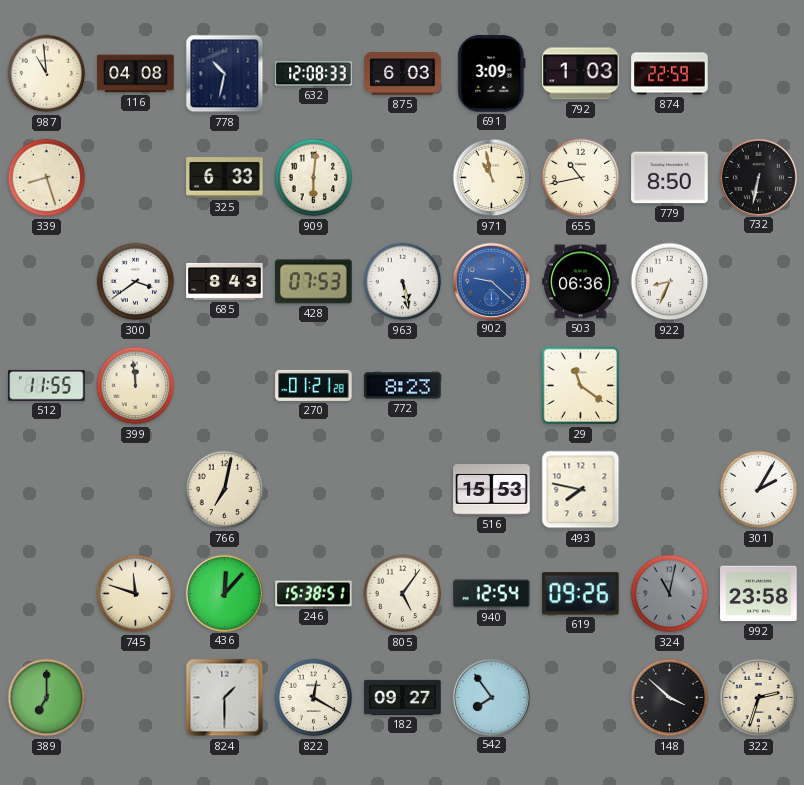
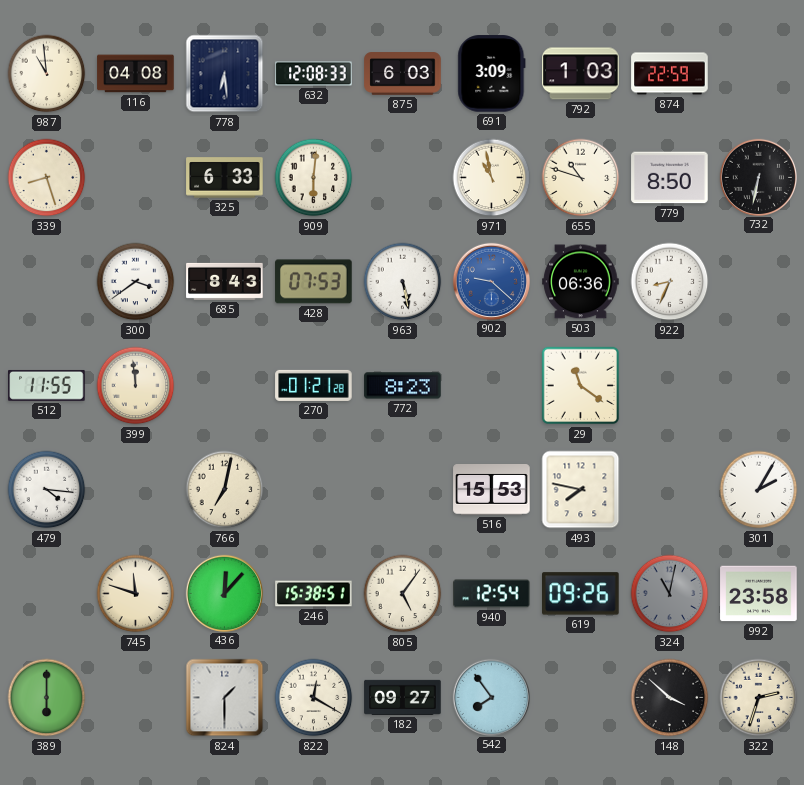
778: 10:32 -> 6:29 (225, 74)
655: 10:43 -> 10:48 (581, 178)
479: none -> 4:16 (47, 490)
389: 7:00 -> 6:00 (47, 698)
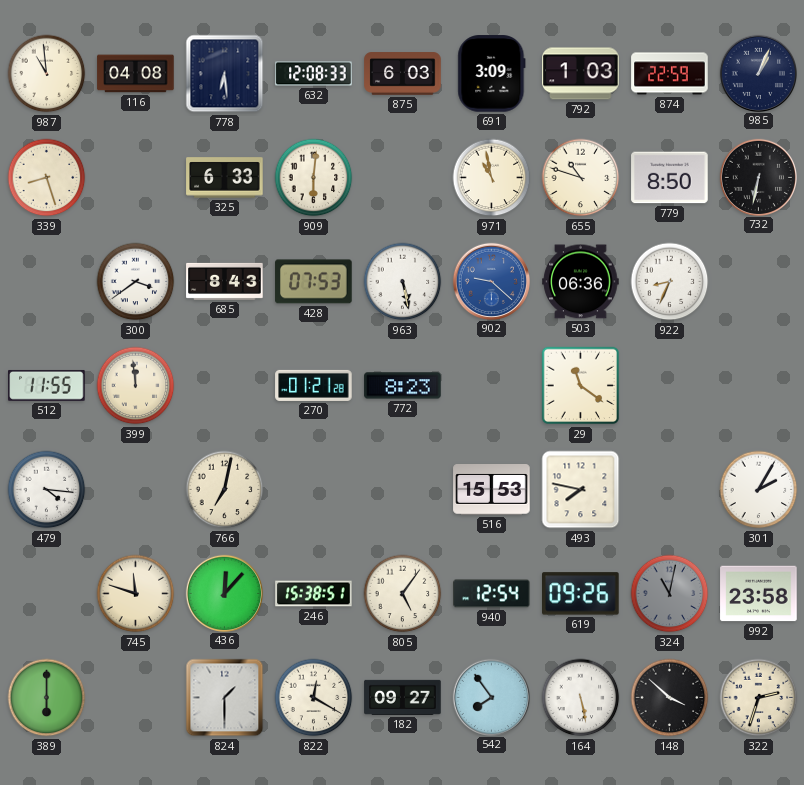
985: none -> 1:04 (758, 73)
164: none -> 5:28 (581, 698)
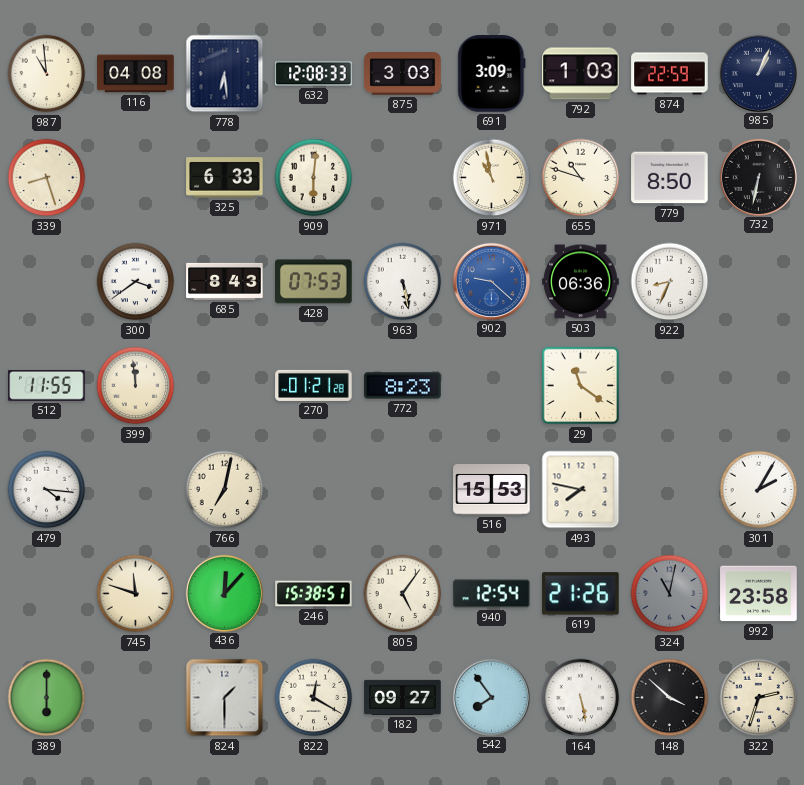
875: 6:03 -> 3:03 (403, 74)
619: 09:26 -> 21:26 (581, 594)
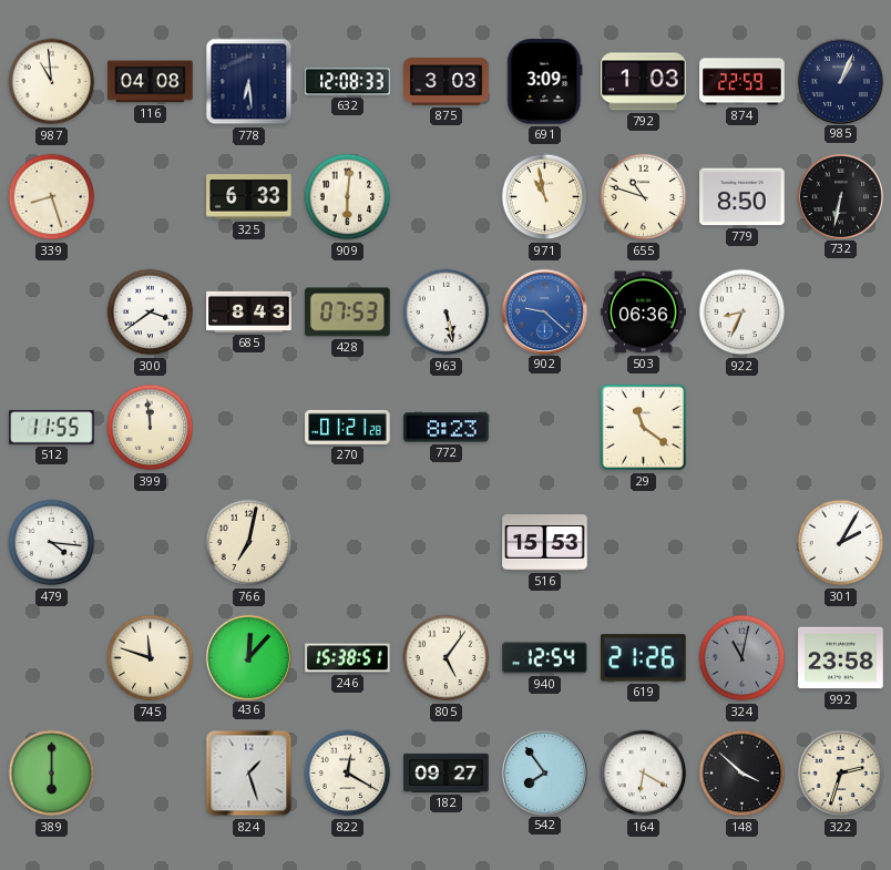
493: 7:47 -> none (581, 490)
824: 1:30 -> 1:27 (249, 774)
164: 5:28 -> 6:20 (644, 774)
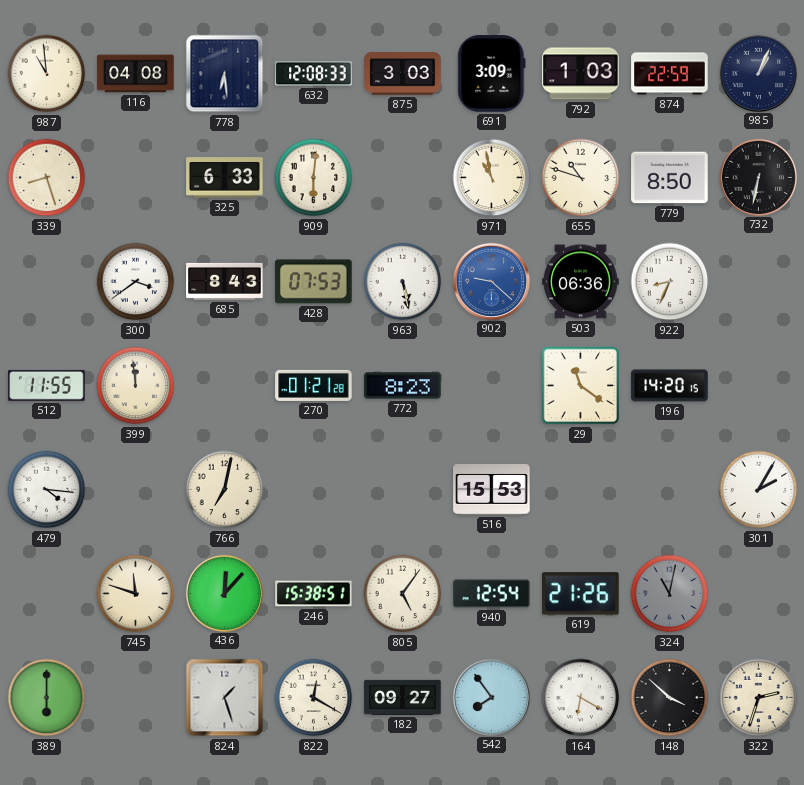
196: none -> 14:20 (670, 386)
992: 23:58 -> none (841, 658)
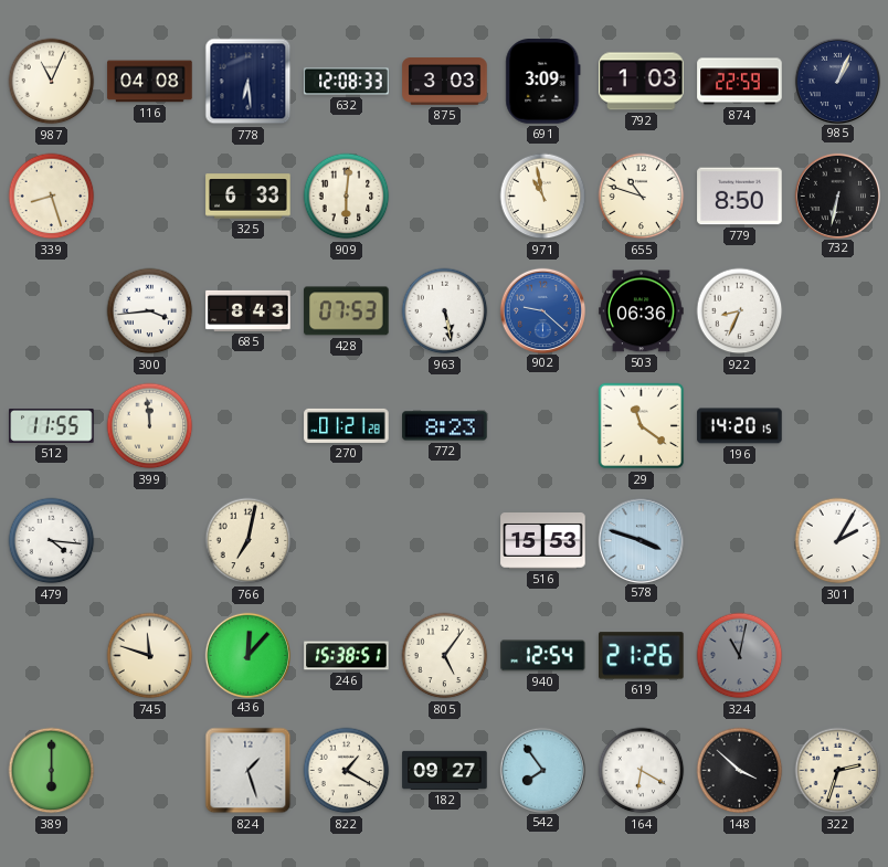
987: 10:59 -> 11:04 (52, 82)
300: 3:39 -> 3:44 (150, 311)
578: none -> 3:48 (641, 540)
822: 12:20 -> 1:20 (347, 771)
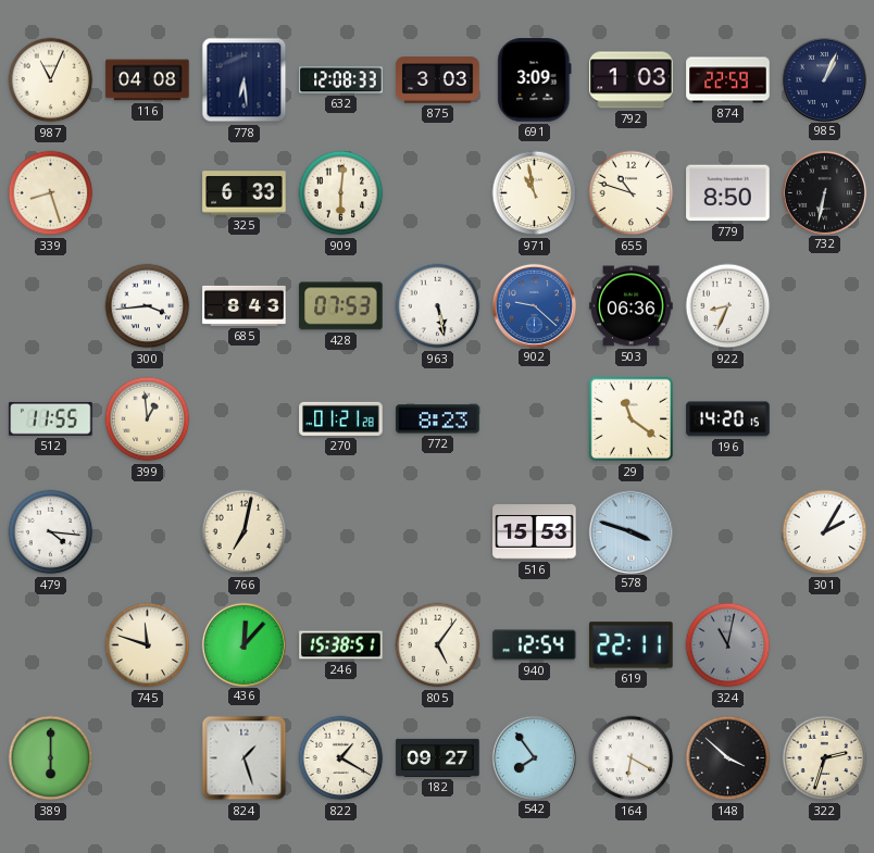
399: 11:59 -> 12:59 (148, 419)
619: 21:26 -> 22:11 (632, 645)
